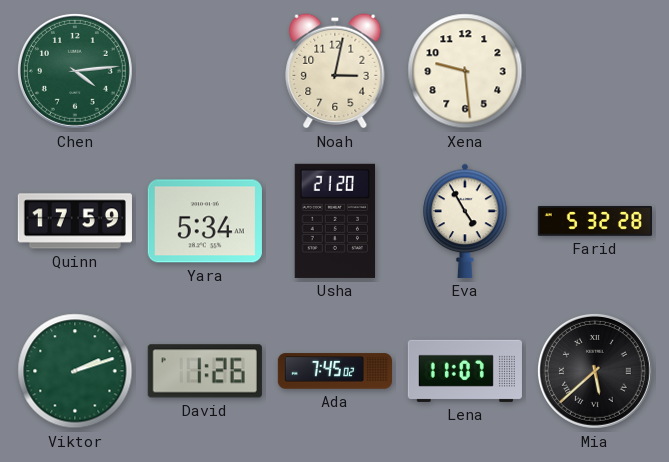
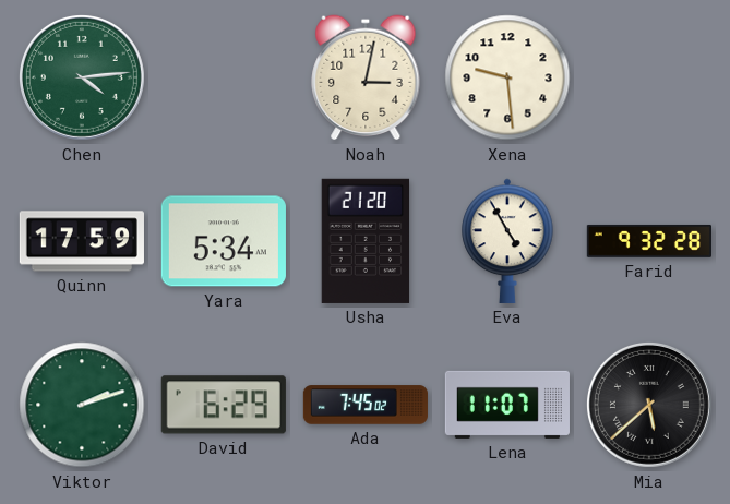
Farid: 5:32 -> 9:32 (649, 241)
David: 1:26 -> 6:29 (224, 405)
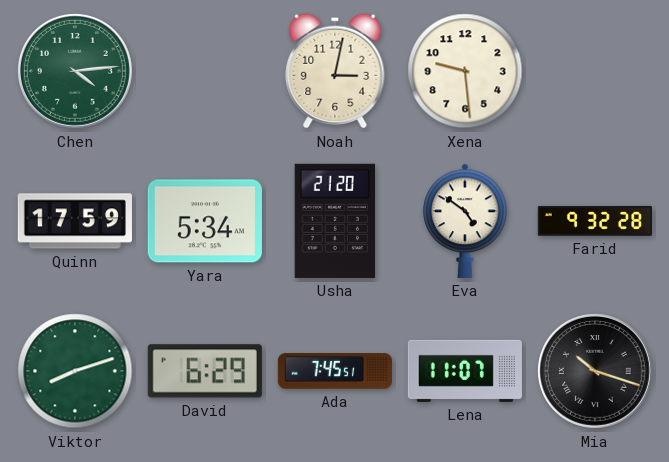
Eva: 4:55 -> 4:51 (465, 221)
Viktor: 2:12 -> 8:12 (75, 371)
Ada: 7:45:02 -> 7:45:51 (335, 371)
Mia: 5:38 -> 10:18 (595, 371)
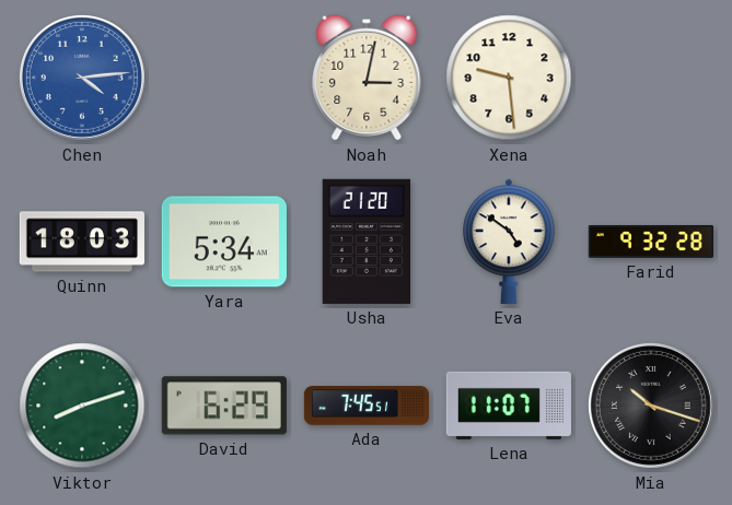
Chen dial: green -> blue (82, 78)
Quinn: 17:59 -> 18:03 (82, 242)
